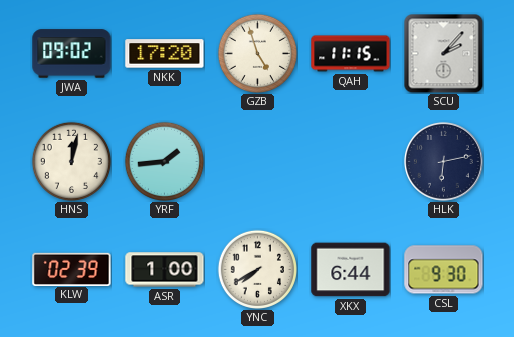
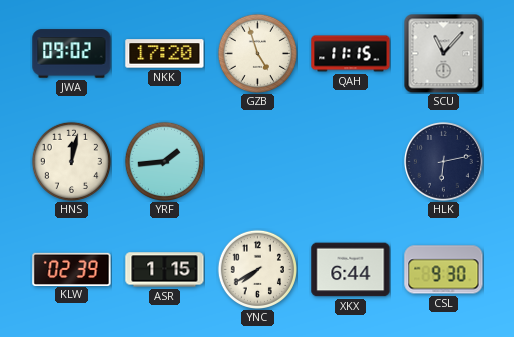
SCU: 2:07 -> 11:07 (443, 53)
ASR: 1:00 -> 1:15 (165, 270)
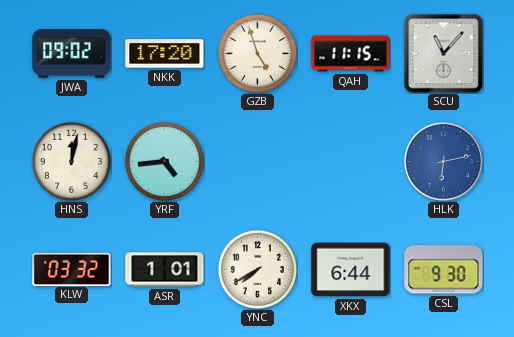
YRF: 1:44 -> 4:44 (164, 161)
HLK dial: navy -> blue (443, 161)
KLW: 02:39 -> 03:32 (72, 269)
ASR: 1:15 -> 1:01 (165, 270)
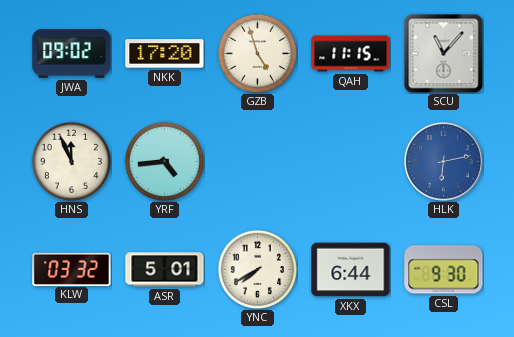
HNS: 12:02 -> 11:56 (71, 161)
ASR: 1:01 -> 5:01 (165, 270)
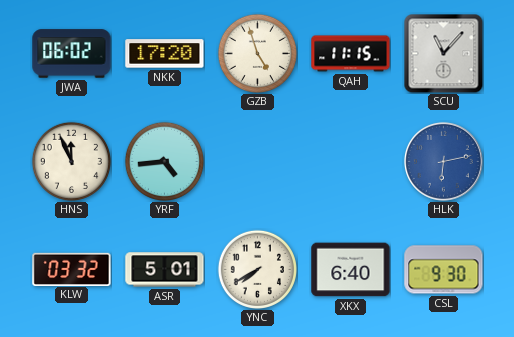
JWA: 09:02 -> 06:02 (72, 54)
XKX: 6:44 -> 6:40 (351, 270)
